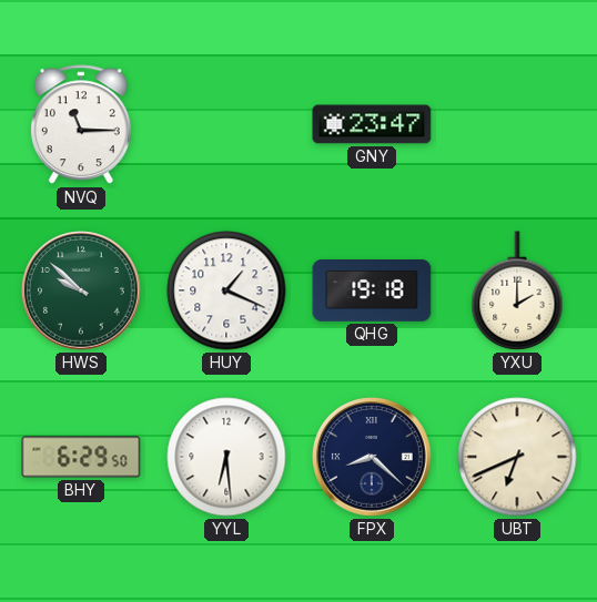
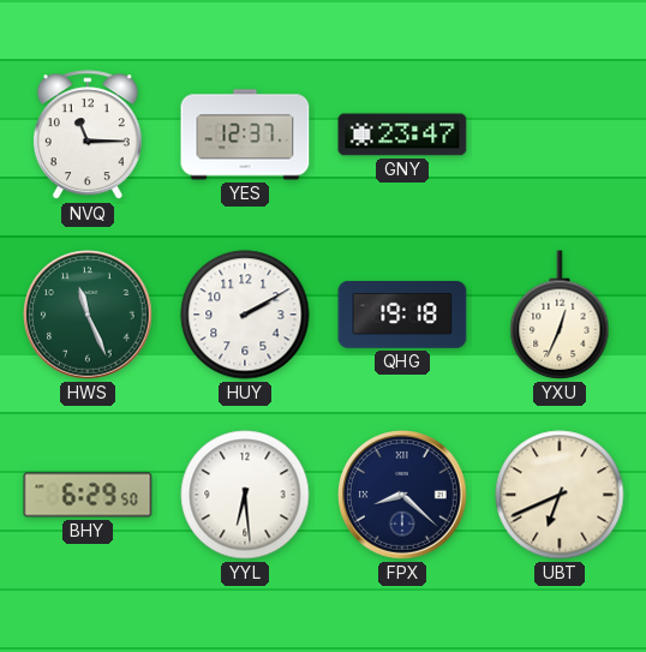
YES: none -> 12:37 (245, 134)
HWS: 9:52 -> 11:26 (89, 316)
HUY: 1:19 -> 2:10 (245, 315)
YXU: 2:00 -> 12:34 (560, 315)
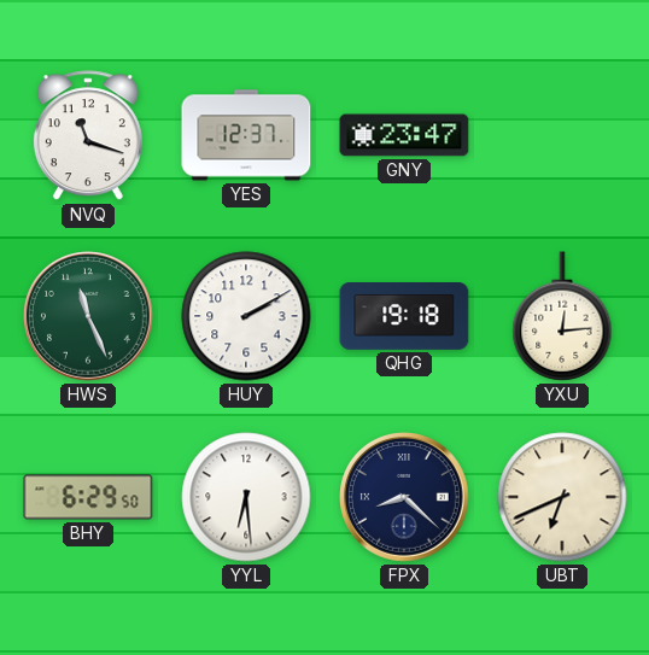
NVQ: 11:15 -> 11:18 (88, 136)
YXU: 12:34 -> 12:14 (562, 316)
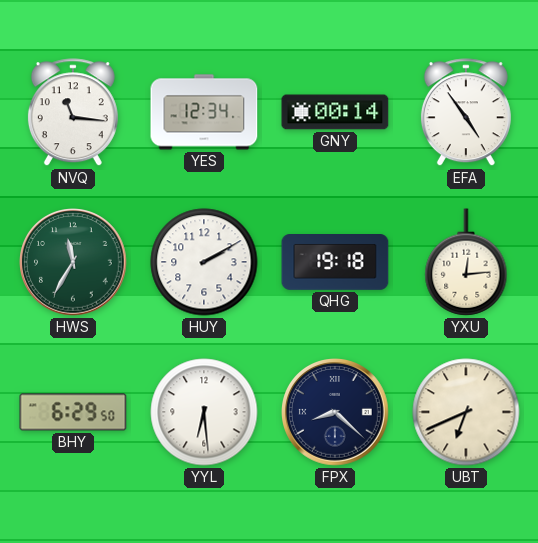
NVQ: 11:18 -> 11:16 (73, 113)
YES: 12:37 -> 12:34 (204, 112)
GNY: 23:47 -> 00:14 (335, 112)
EFA: none -> 4:54 (466, 113)
HWS: 11:26 -> 11:35 (74, 263)
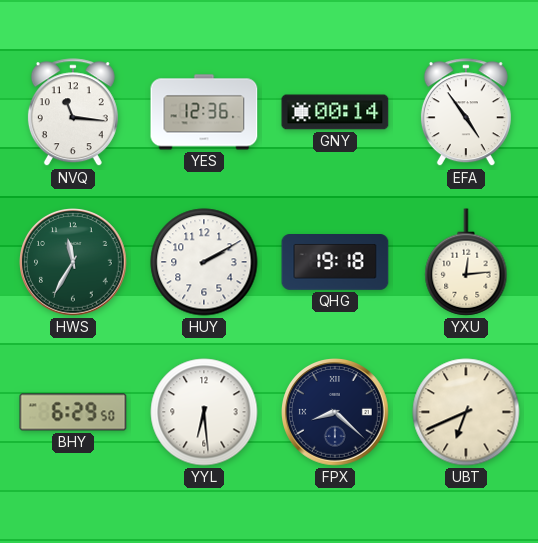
YES: 12:34 -> 12:36 (204, 112)
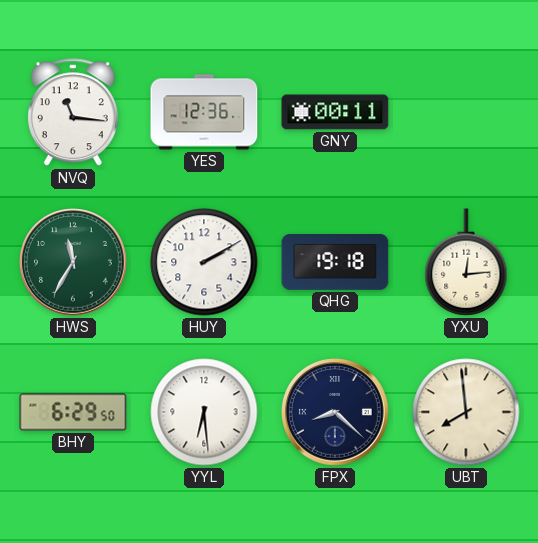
GNY: 00:14 -> 00:11 (335, 112)
EFA: 4:54 -> none (466, 113)
UBT: 6:41 -> 7:59 (466, 412)
